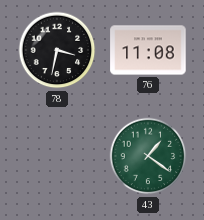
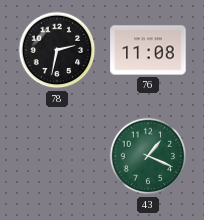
78: 3:32 -> 2:32 (57, 50)
43: 1:21 -> 1:19 (148, 156)
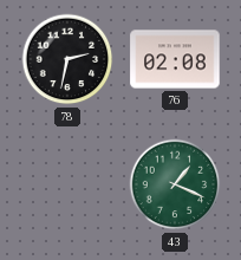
76: 11:08 -> 02:08 (175, 59)
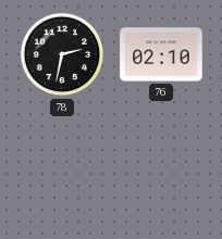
76: 02:08 -> 02:10 (161, 54)
43: 1:19 -> none (175, 184)
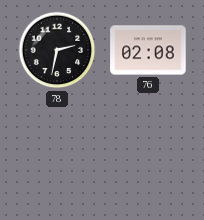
76: 02:10 -> 02:08 (148, 50)
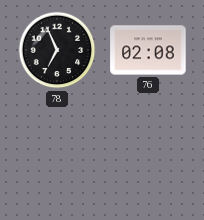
78: 2:32 -> 6:56 (57, 50)
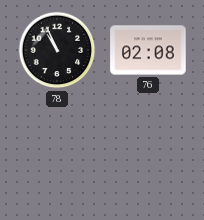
78: 6:56 -> 10:56 (57, 50)
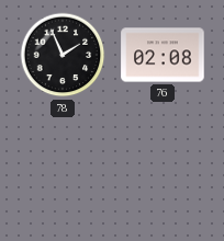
78: 10:56 -> 1:56 (63, 55)
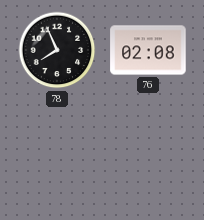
78: 1:56 -> 7:56 (57, 50)
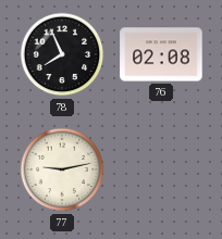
77: none -> 9:13 (62, 169)
